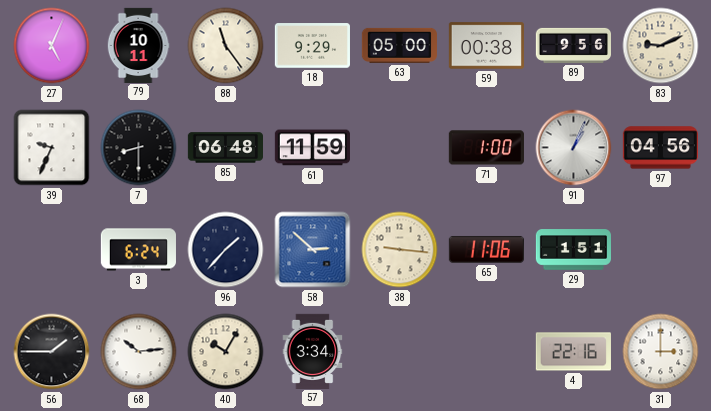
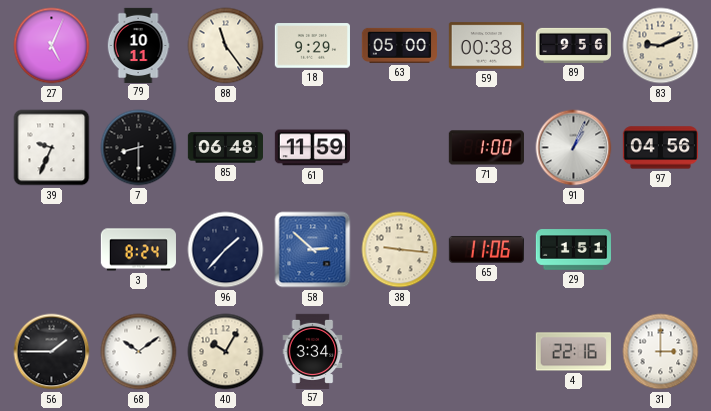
3: 6:24 -> 8:24 (138, 250)
68: 10:14 -> 10:09 (139, 352)
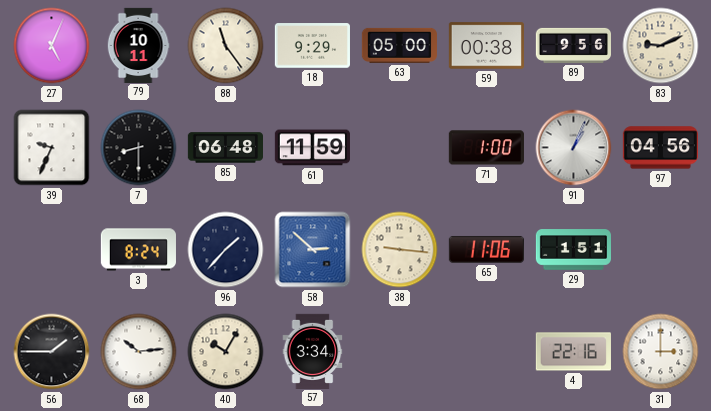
68: 10:09 -> 10:14 (139, 352)
